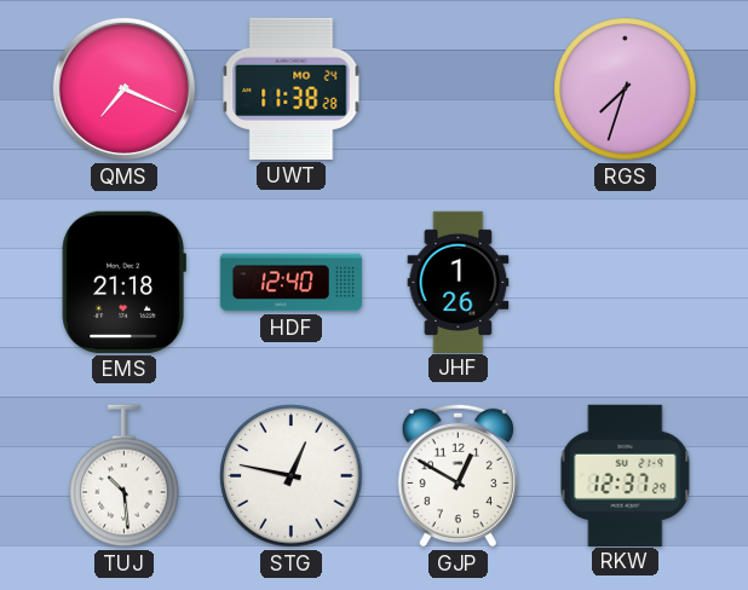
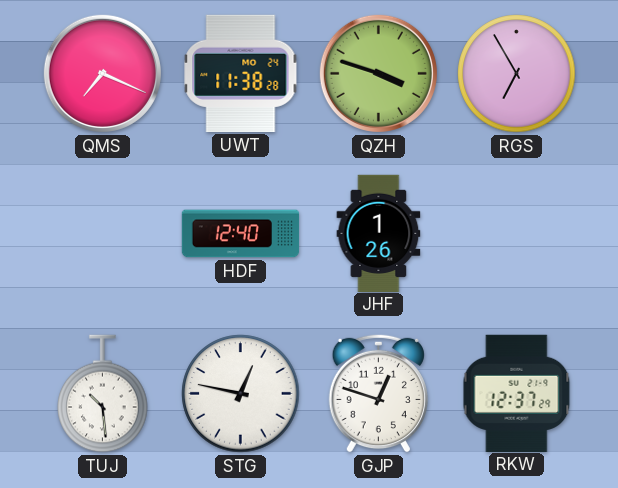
QZH: none -> 3:48 (378, 73)
RGS: 7:33 -> 6:55 (517, 74)
EMS: 21:18 -> none (123, 282)
GJP: 12:50 -> 12:48 (378, 393)
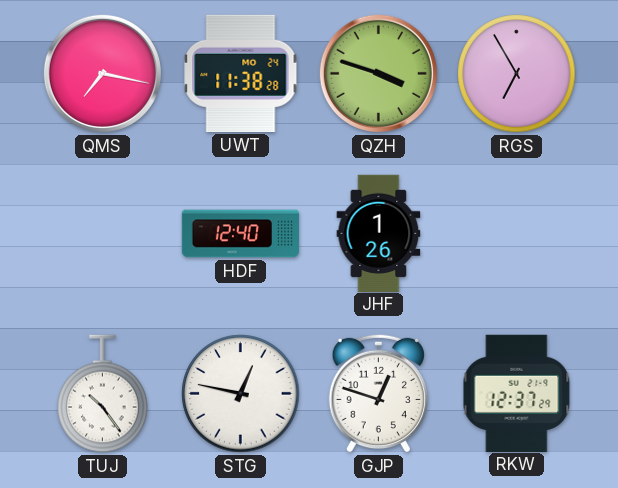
QMS: 7:19 -> 7:17 (102, 73)
TUJ: 10:29 -> 10:24 (103, 394)
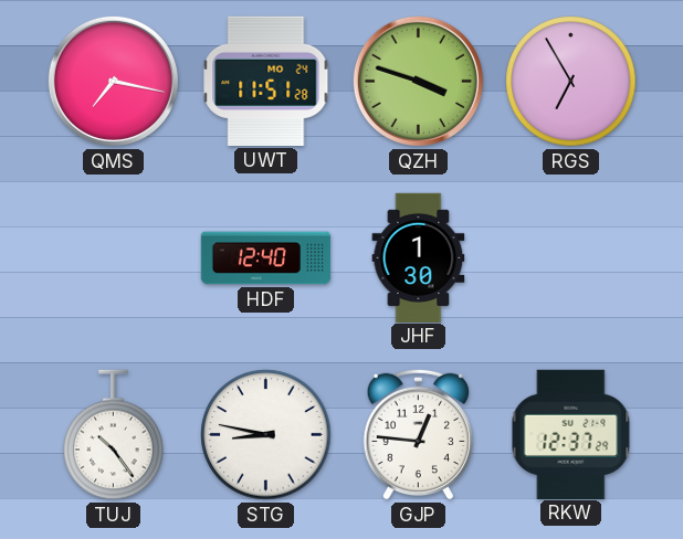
UWT: 11:38 -> 11:51 (266, 81)
JHF: 1:26 -> 1:30 (419, 257)
STG: 12:47 -> 8:47 (266, 435)
GJP: 12:48 -> 12:46 (418, 434)
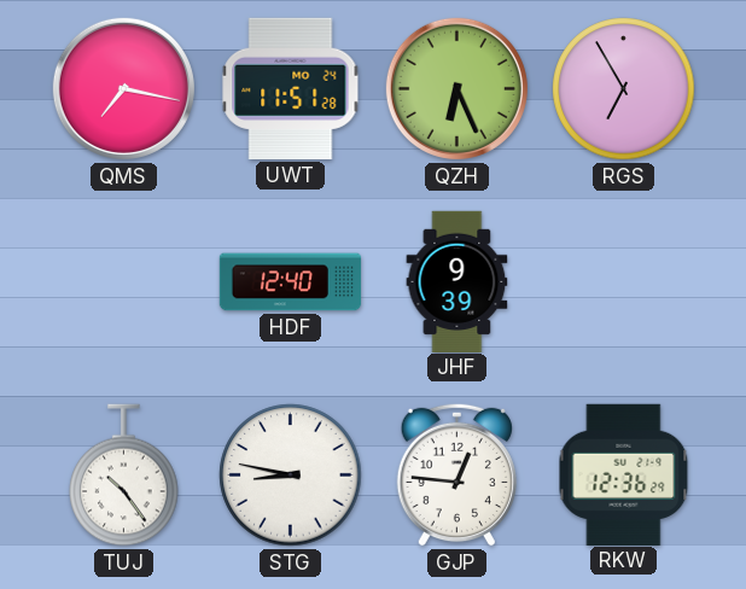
QZH: 3:48 -> 6:26 (456, 88)
JHF: 1:30 -> 9:39 (457, 281)
RKW: 12:37 -> 12:36 (624, 474)
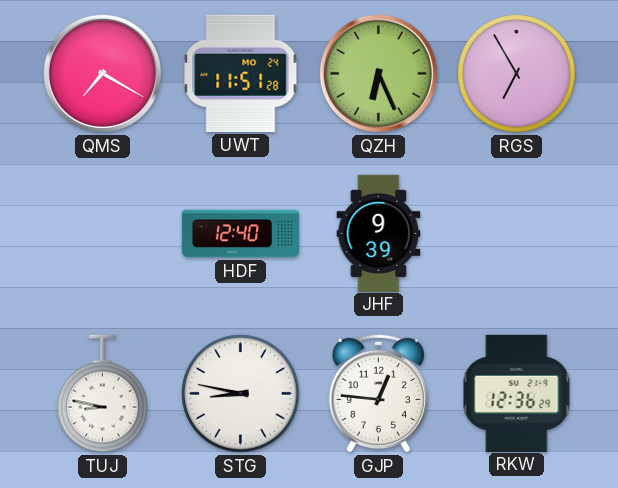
QMS: 7:17 -> 7:20 (102, 73)
TUJ: 10:24 -> 8:47 (103, 394)
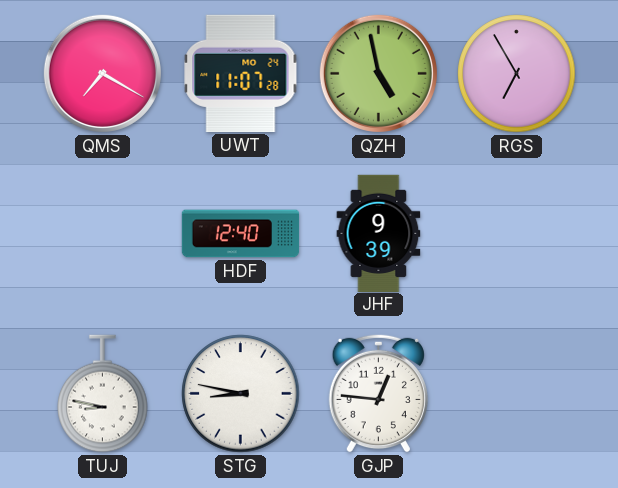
UWT: 11:51 -> 11:07 (241, 73)
QZH: 6:26 -> 4:58 (378, 73)
RKW: 12:36 -> none (517, 393)
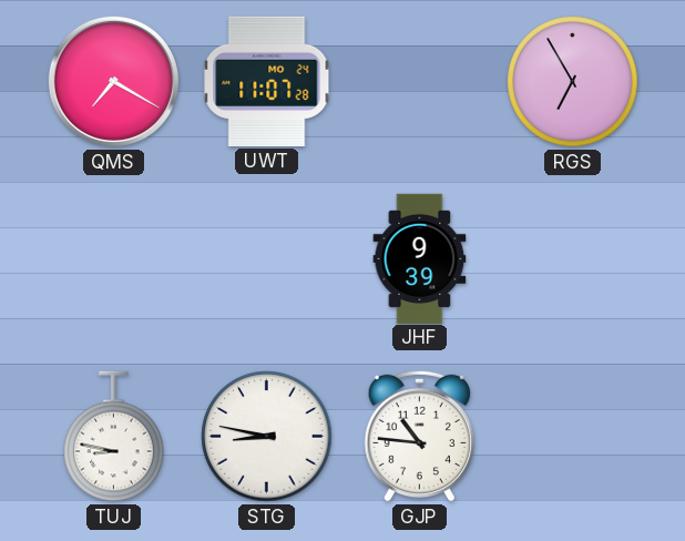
QZH: 4:58 -> none (378, 73)
HDF: 12:40 -> none (241, 234)
GJP: 12:46 -> 10:46 (419, 436)
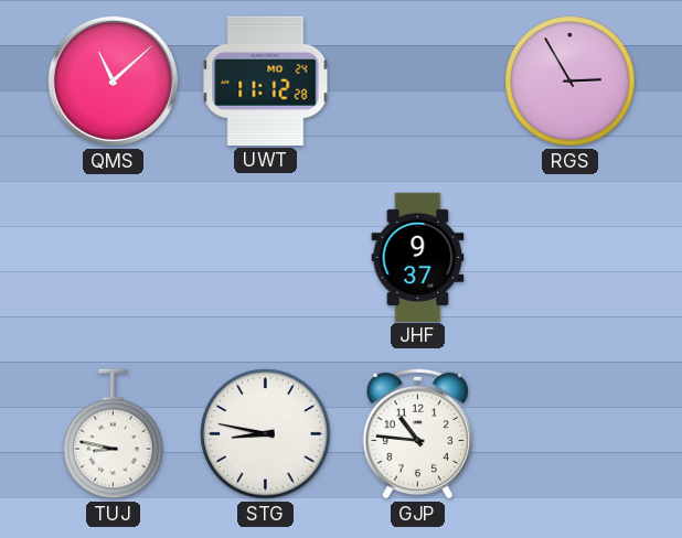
QMS: 7:20 -> 11:08 (113, 80)
UWT: 11:07 -> 11:12 (266, 80)
RGS: 6:55 -> 2:55 (571, 82)
JHF: 9:39 -> 9:37 (418, 257)
